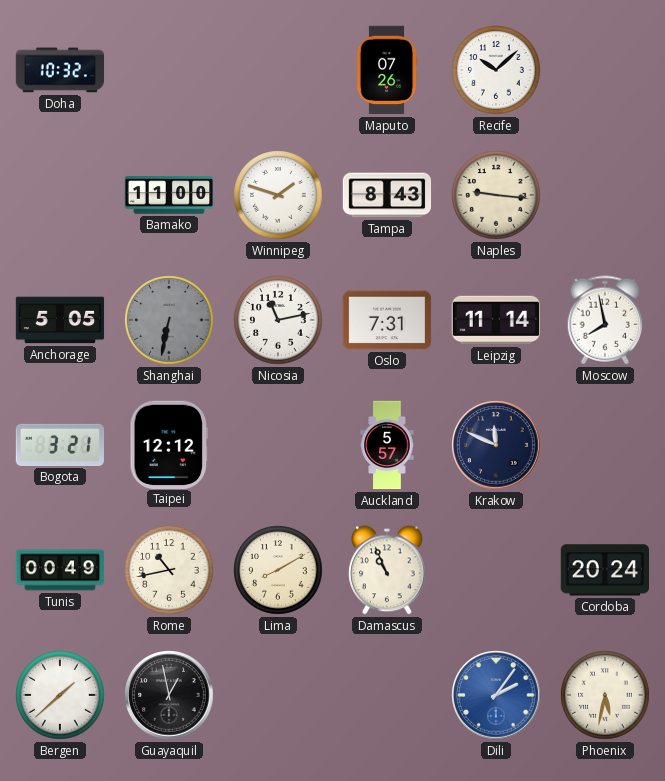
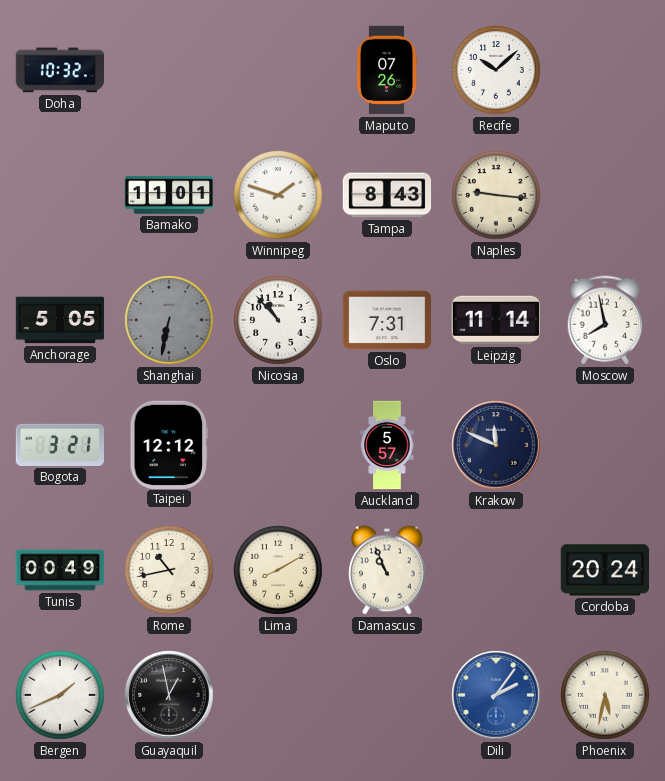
Bamako: 11:00 -> 11:01 (169, 195)
Nicosia: 11:13 -> 10:53 (278, 320)
Bergen: 1:38 -> 1:41 (60, 695)
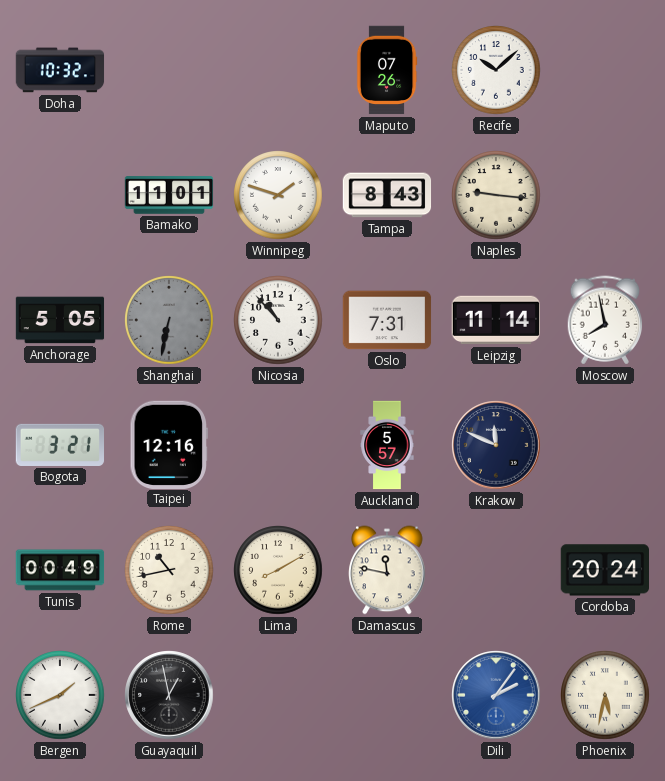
Taipei: 12:12 -> 12:16 (168, 444)
Damascus: 10:56 -> 11:47 (387, 570)
